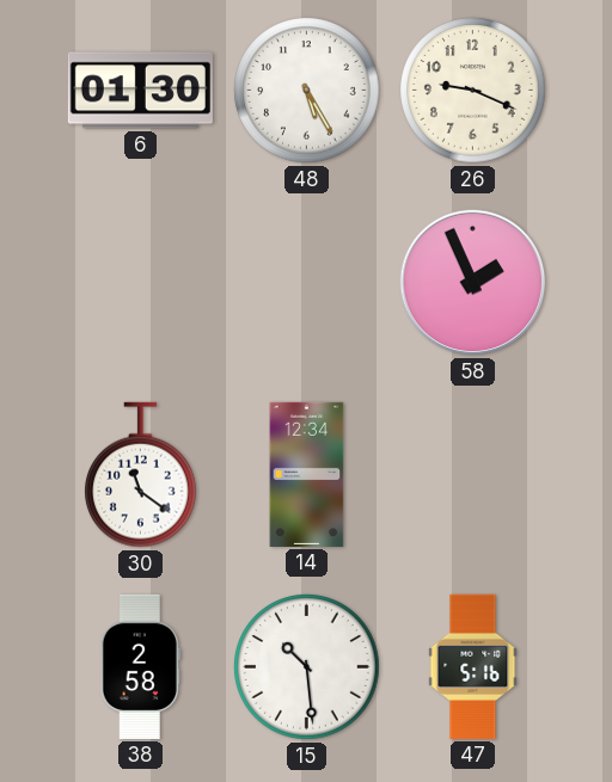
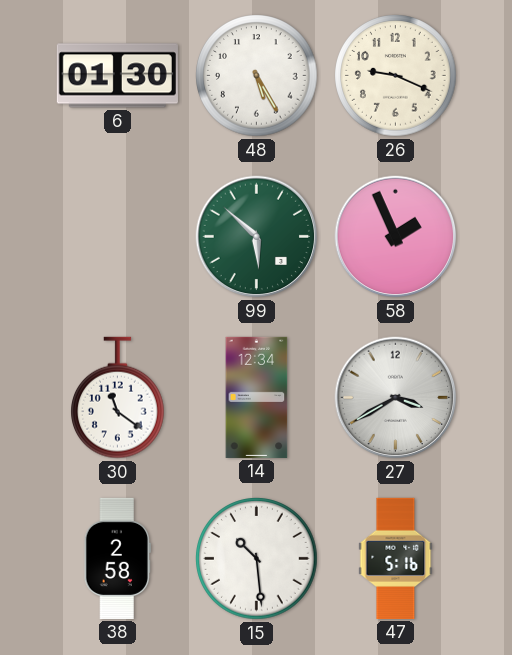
99: none -> 5:52 (257, 237)
27: none -> 3:40 (396, 398)
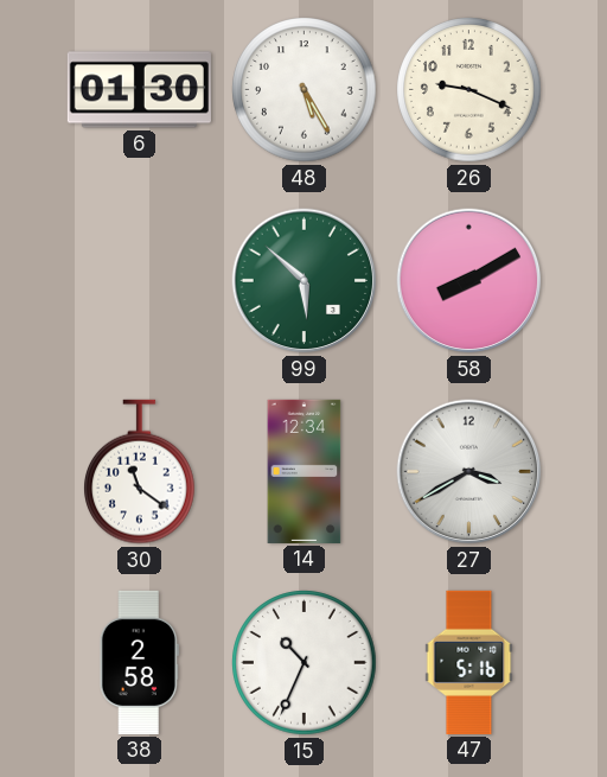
58: 1:56 -> 8:10 (469, 281)
15: 10:29 -> 10:34 (305, 663)
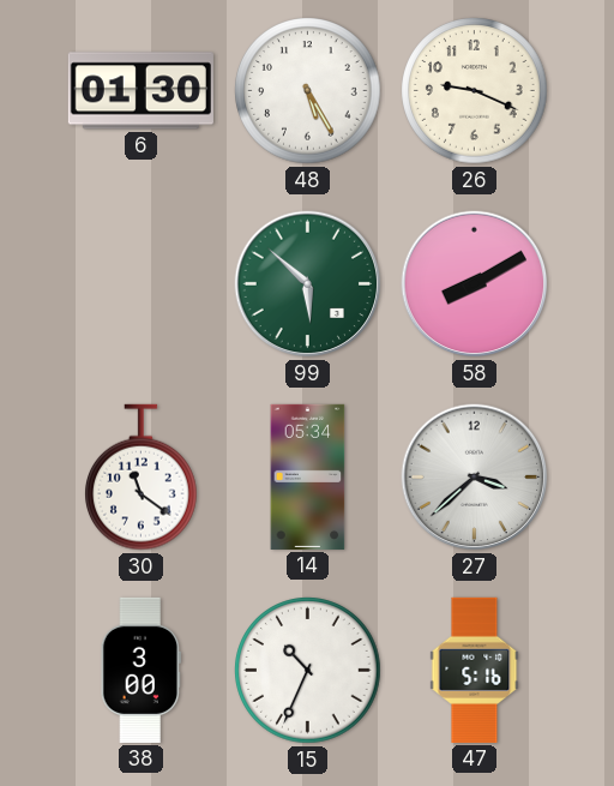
14: 12:34 -> 05:34 (308, 476)
27: 3:40 -> 3:38 (475, 478)
38: 2:58 -> 3:00 (140, 670)
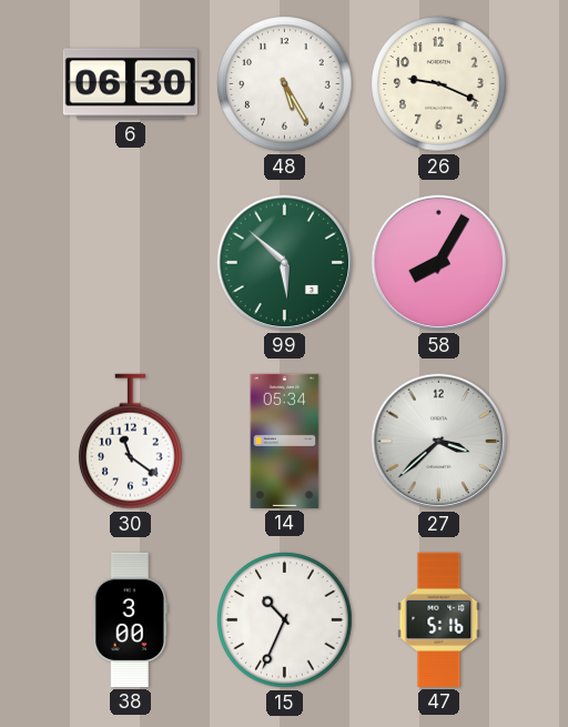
6: 01:30 -> 06:30 (130, 84)
58: 8:10 -> 8:05 (439, 263)
